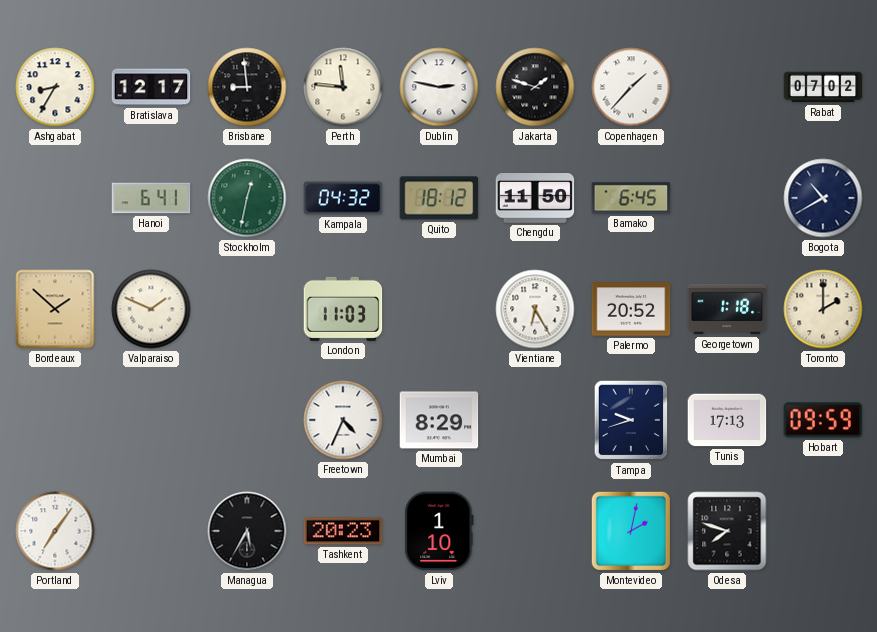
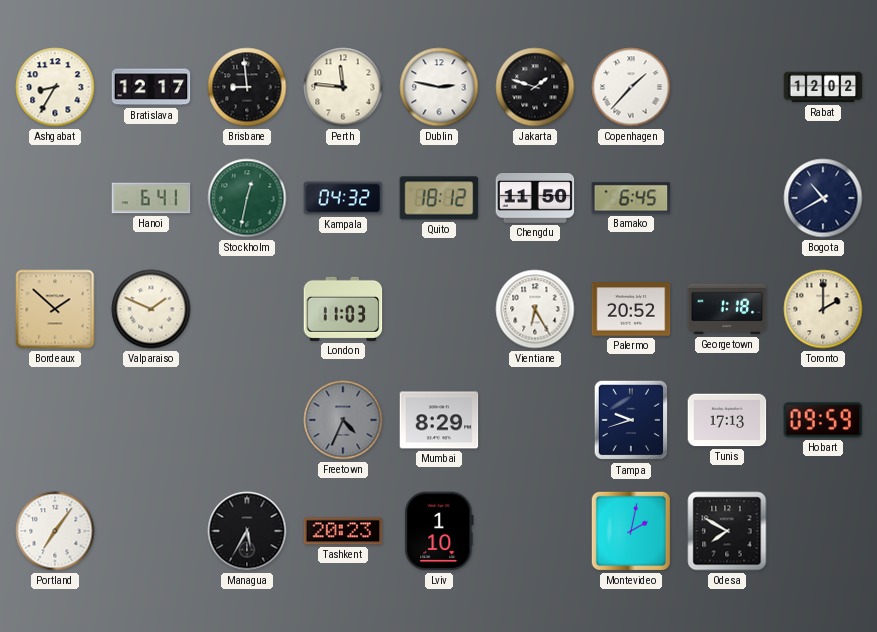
Rabat: 07:02 -> 12:02 (823, 87)
Freetown dial: white -> grey (343, 420)
Odesa: 7:48 -> 7:50 (727, 531)
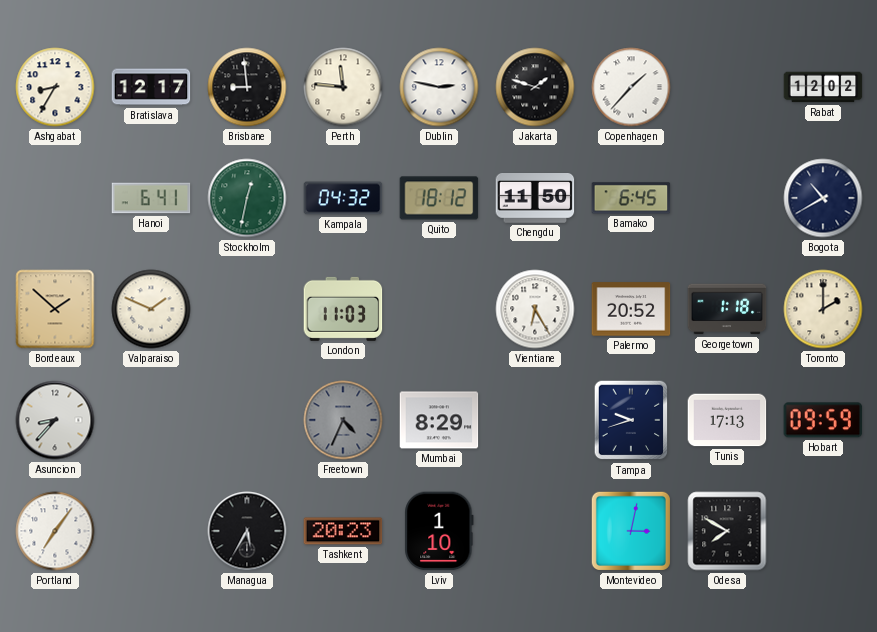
Asuncion: none -> 8:37 (55, 420)
Montevideo: 2:02 -> 3:02 (631, 531)
